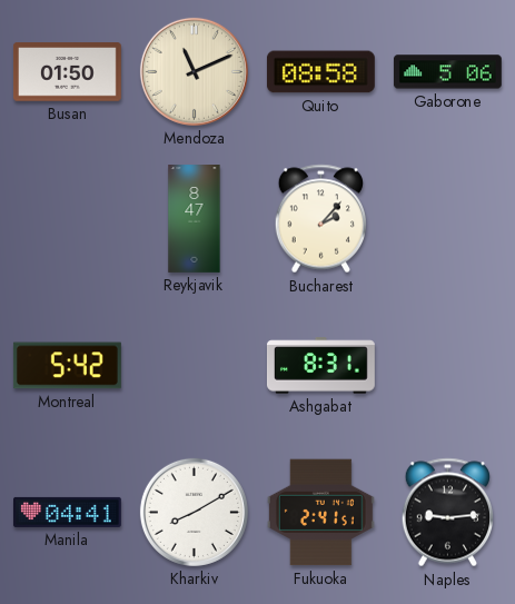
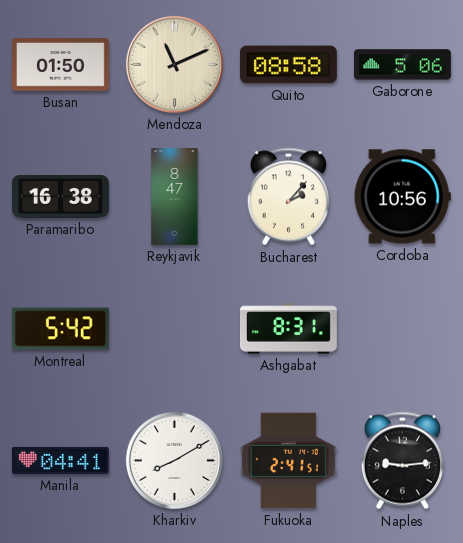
Paramaribo: none -> 16:38 (60, 196)
Cordoba: none -> 10:56 (402, 197)
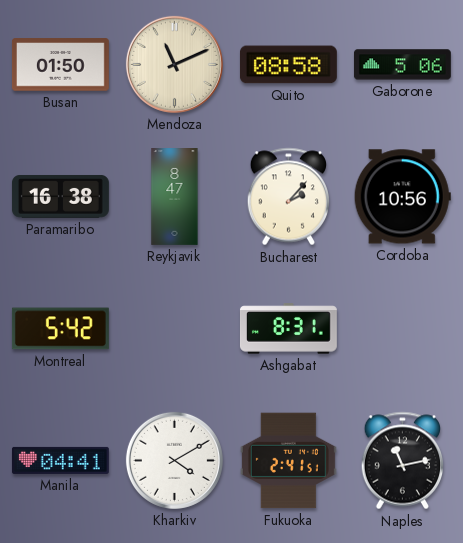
Kharkiv: 8:10 -> 4:10 (174, 460)
Naples: 9:14 -> 11:13 (402, 461)
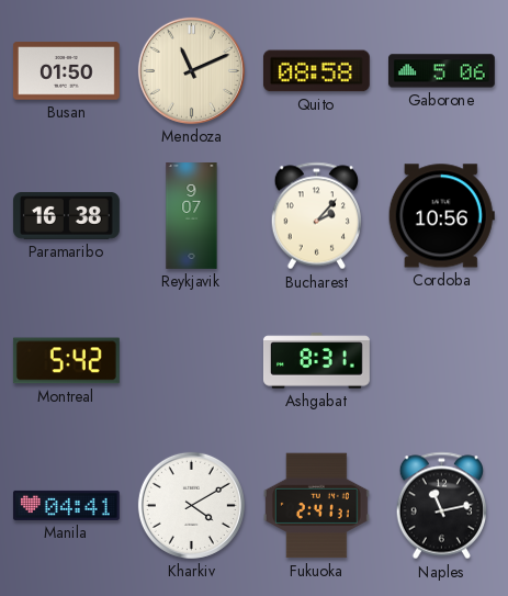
Reykjavik: 8:47 -> 9:07 (192, 216)
Fukuoka: 2:41:51 -> 2:41:31 (316, 506)
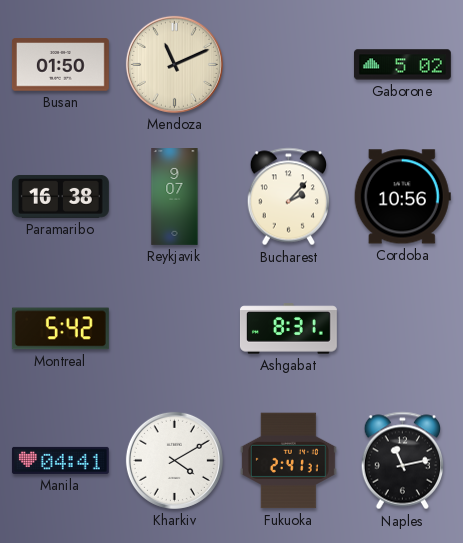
Quito: 08:58 -> none (316, 71)
Gaborone: 5:06 -> 5:02 (402, 65)
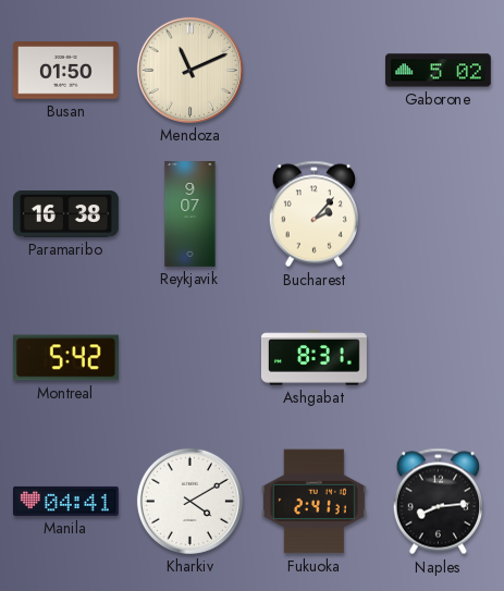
Cordoba: 10:56 -> none (402, 197)
Naples: 11:13 -> 8:14 (438, 502)
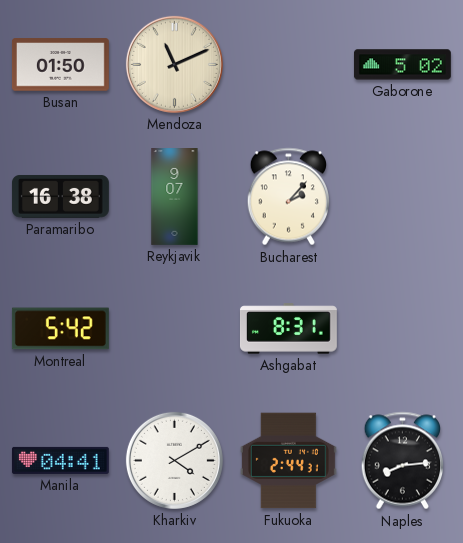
Fukuoka: 2:41 -> 2:44 (288, 461)
